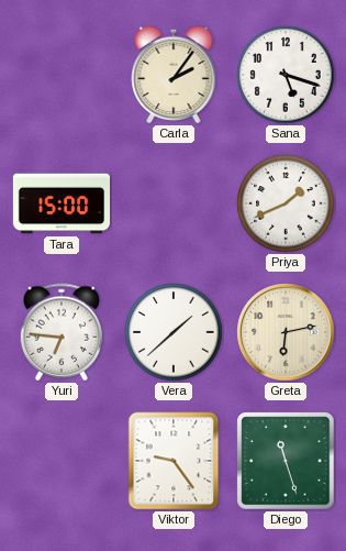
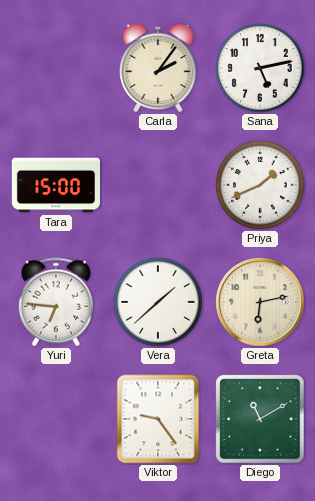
Sana: 5:18 -> 5:13 (260, 68)
Diego: 11:27 -> 11:10 (260, 419)
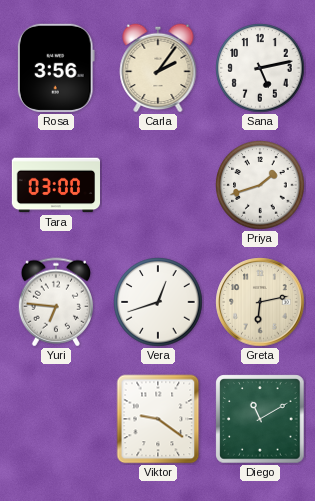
Rosa: none -> 3:56 (56, 68)
Tara: 15:00 -> 03:00 (55, 185)
Priya: 1:41 -> 1:42 (260, 185)
Vera: 1:38 -> 12:42 (158, 302)
Viktor: 9:24 -> 9:21 (158, 419)
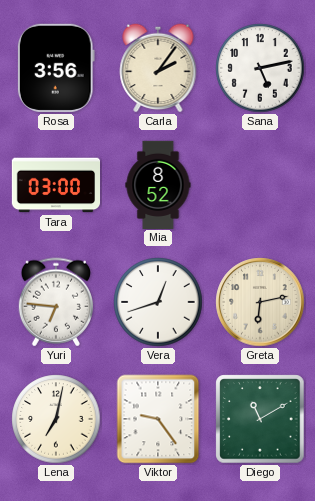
Mia: none -> 8:52 (158, 184)
Priya: 1:42 -> none (260, 185)
Lena: none -> 7:02 (56, 419)
Viktor: 9:21 -> 9:24 (158, 419)
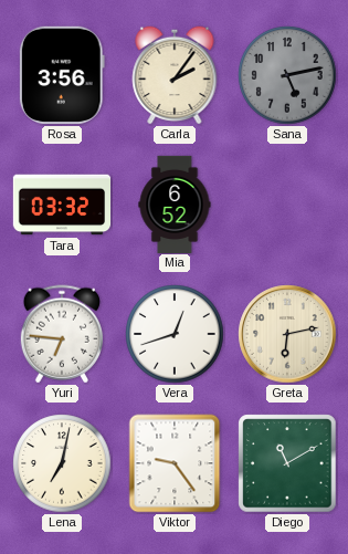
Sana dial: white -> grey (287, 75)
Tara: 03:00 -> 03:32 (61, 205)
Mia: 8:52 -> 6:52 (175, 203)
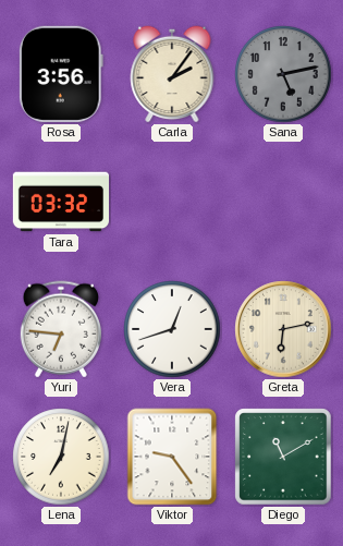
Mia: 6:52 -> none (175, 203)
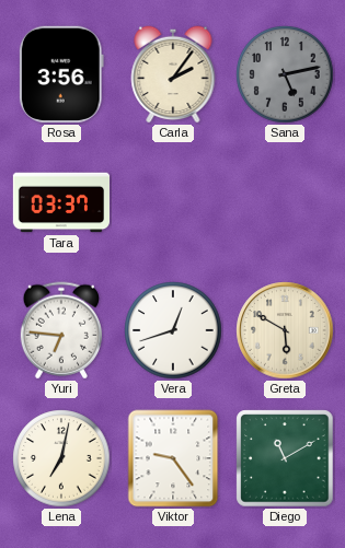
Tara: 03:32 -> 03:37 (60, 202)
Greta: 6:13 -> 5:50 (285, 330)
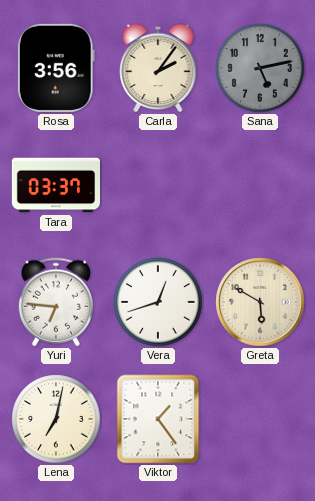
Viktor: 9:24 -> 1:24 (158, 419)
Diego: 11:10 -> none (285, 458)
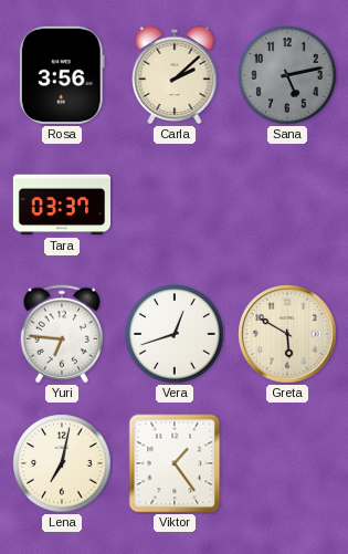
Carla: 2:06 -> 2:08 (175, 75)
